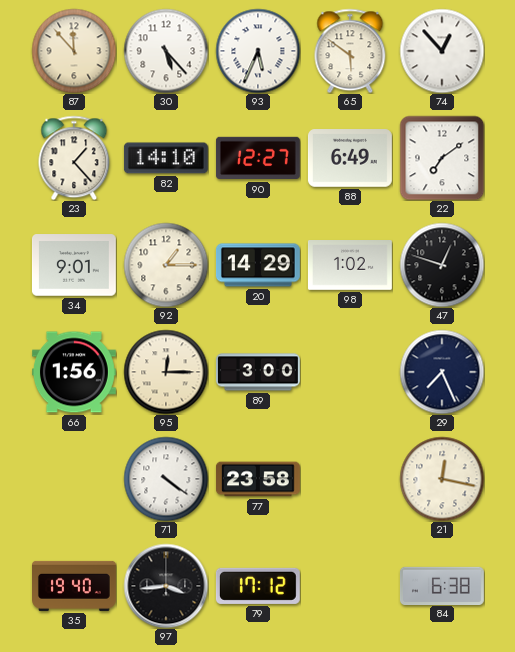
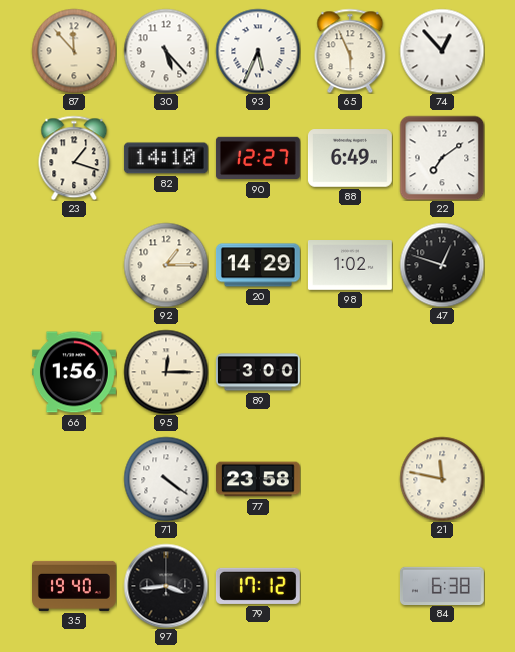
65: 5:51 -> 5:56 (350, 51)
23: 1:23 -> 1:18 (74, 158)
34: 9:01 -> none (74, 265)
29: 7:26 -> none (442, 372)
21: 12:17 -> 11:47 (442, 479)
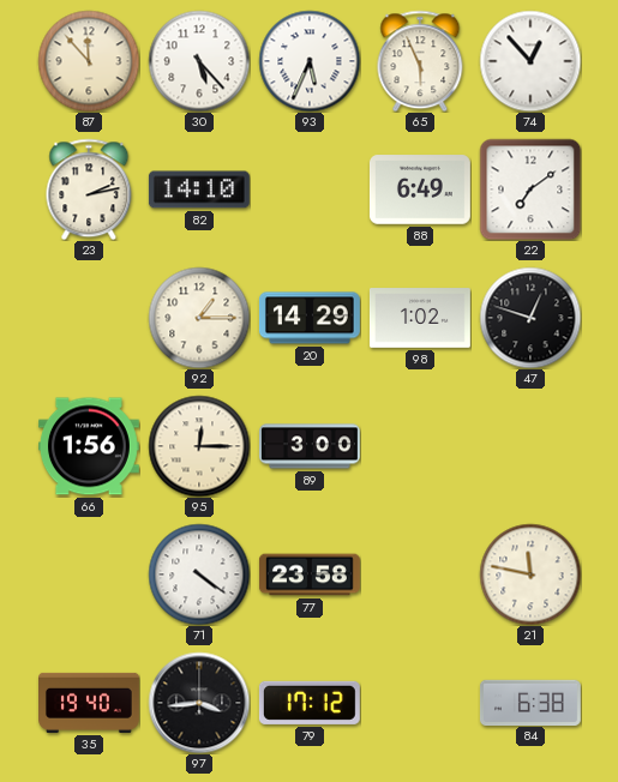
23: 1:18 -> 2:13 (89, 190)
90: 12:27 -> none (258, 158)
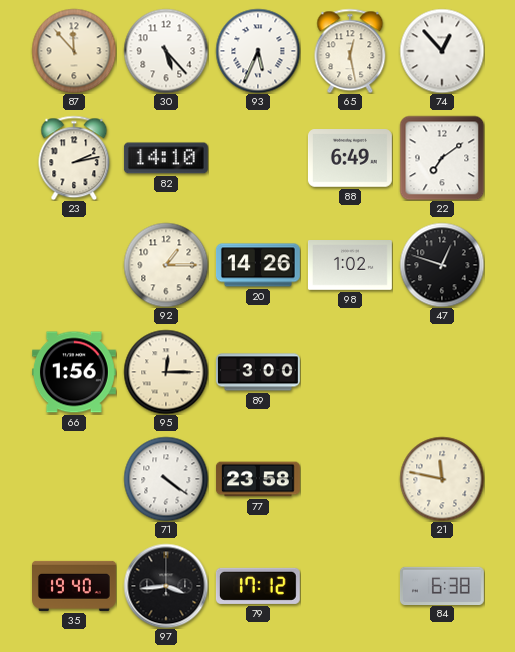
65: 5:56 -> 12:28 (350, 51)
20: 14:29 -> 14:26 (258, 265)
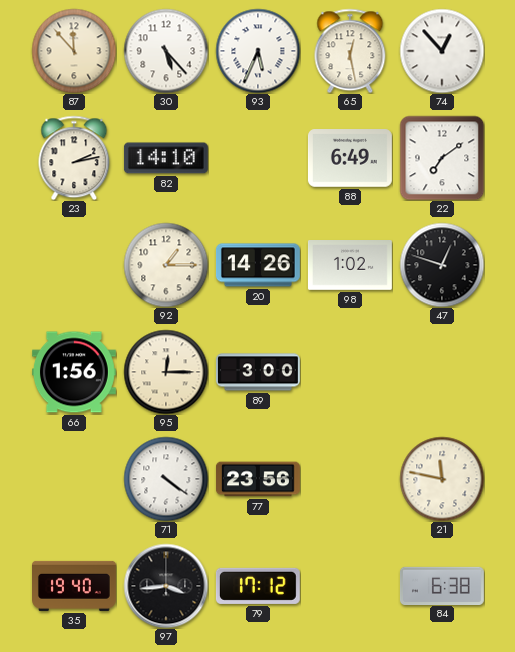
77: 23:58 -> 23:56 (258, 479)
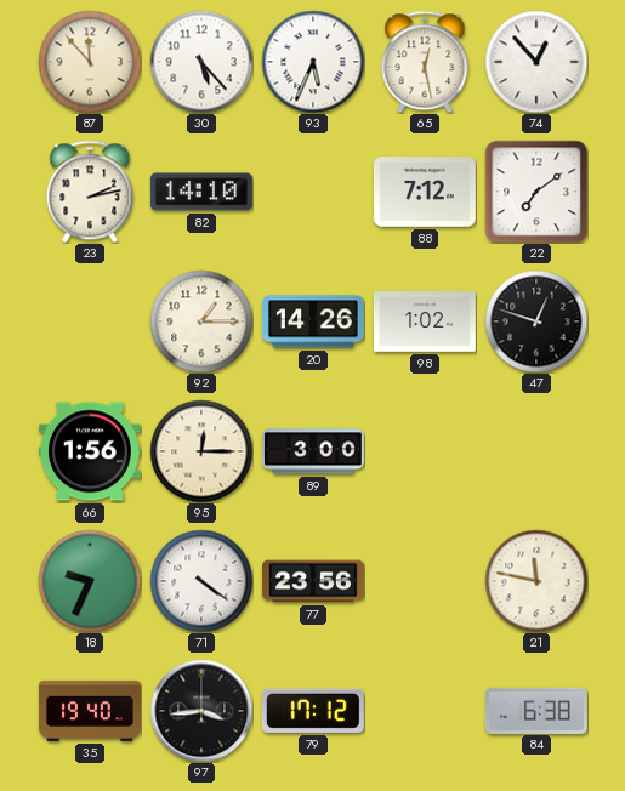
88: 6:49 -> 7:12 (425, 192)
18: none -> 9:34 (90, 581)
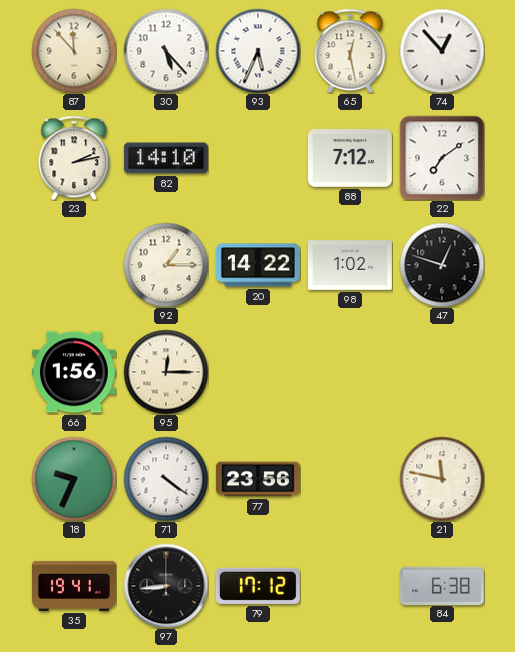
20: 14:26 -> 14:22 (258, 265)
89: 3:00 -> none (313, 451)
35: 19:40 -> 19:41 (75, 586)
97: 3:44 -> 8:44 (166, 586)
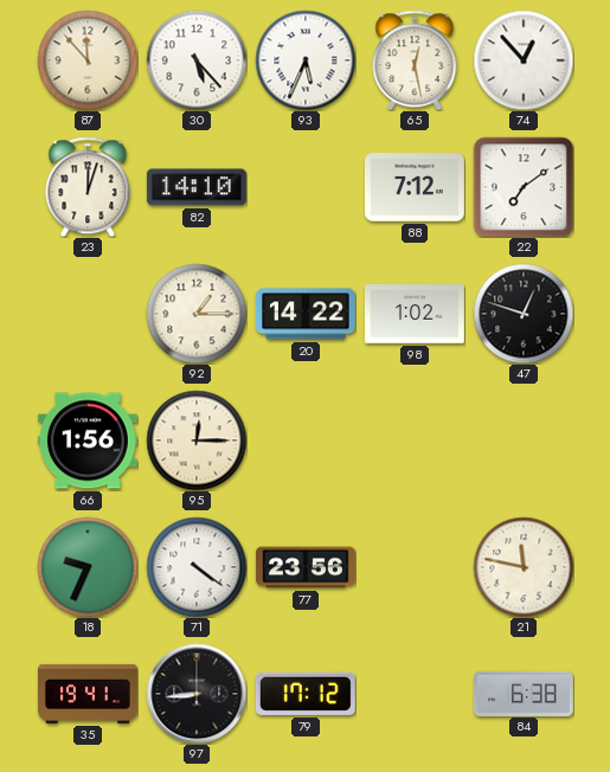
23: 2:13 -> 12:03 (88, 187)
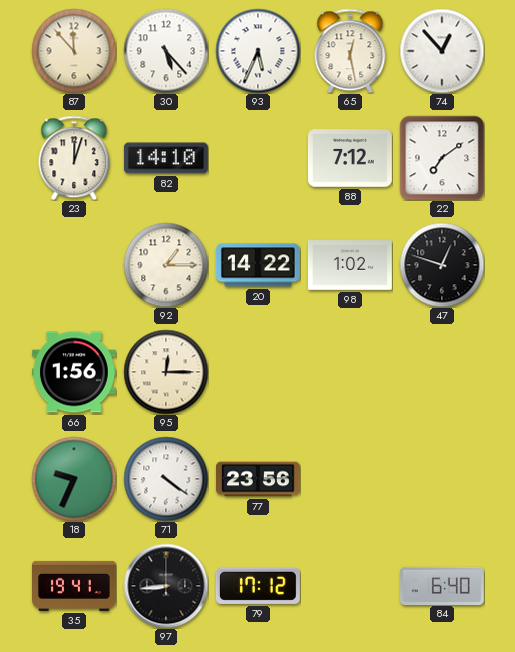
21: 11:47 -> none (524, 567)
84: 6:38 -> 6:40 (442, 585)
